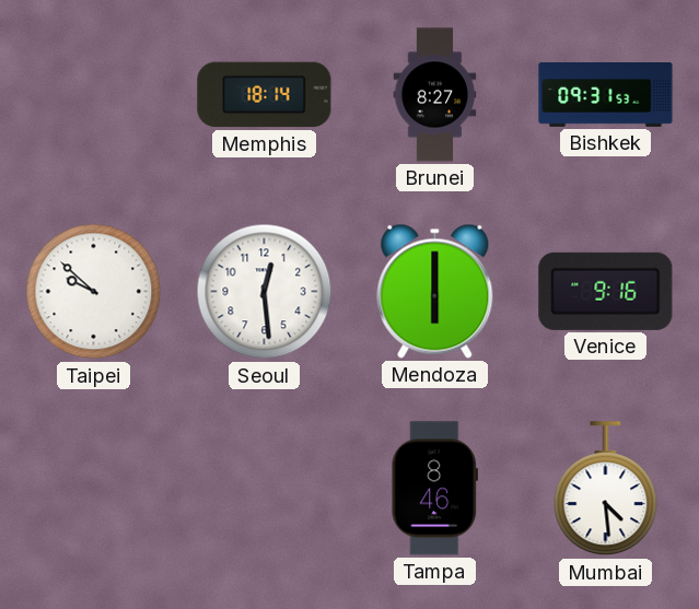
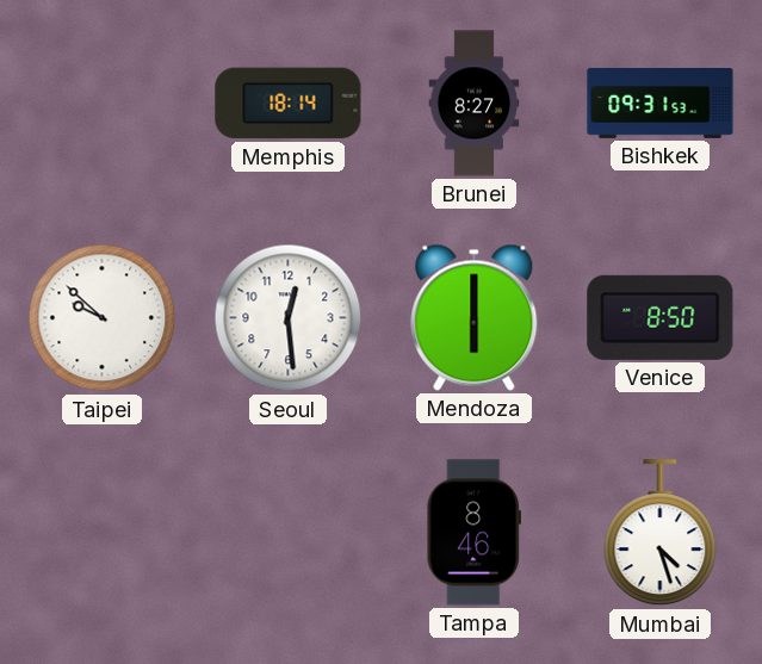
Venice: 9:16 -> 8:50 (661, 317)
Mumbai: 4:29 -> 4:27 (661, 533)
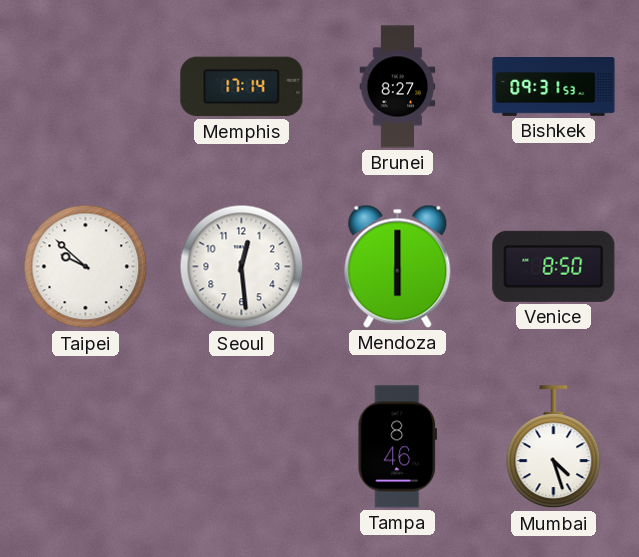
Memphis: 18:14 -> 17:14 (242, 87)
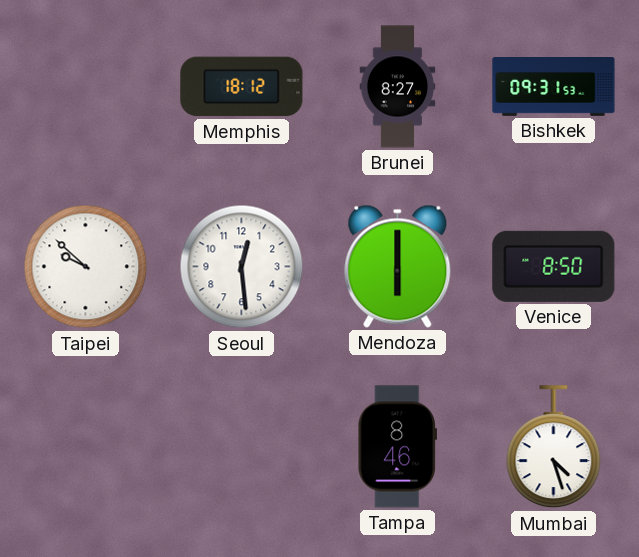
Memphis: 17:14 -> 18:12 (242, 87)
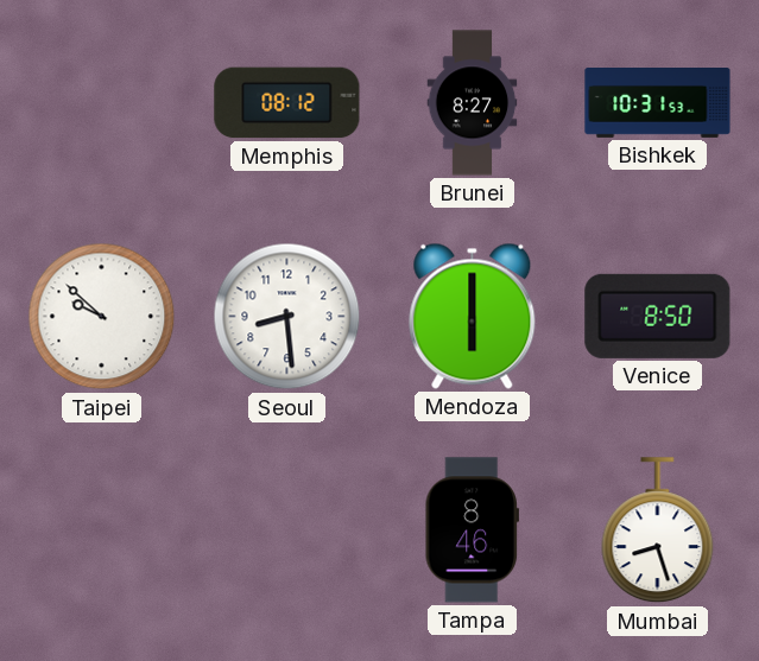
Memphis: 18:12 -> 08:12 (287, 103)
Bishkek: 09:31 -> 10:31 (658, 103)
Seoul: 12:29 -> 8:29 (287, 317)
Mumbai: 4:27 -> 8:27 (658, 530)
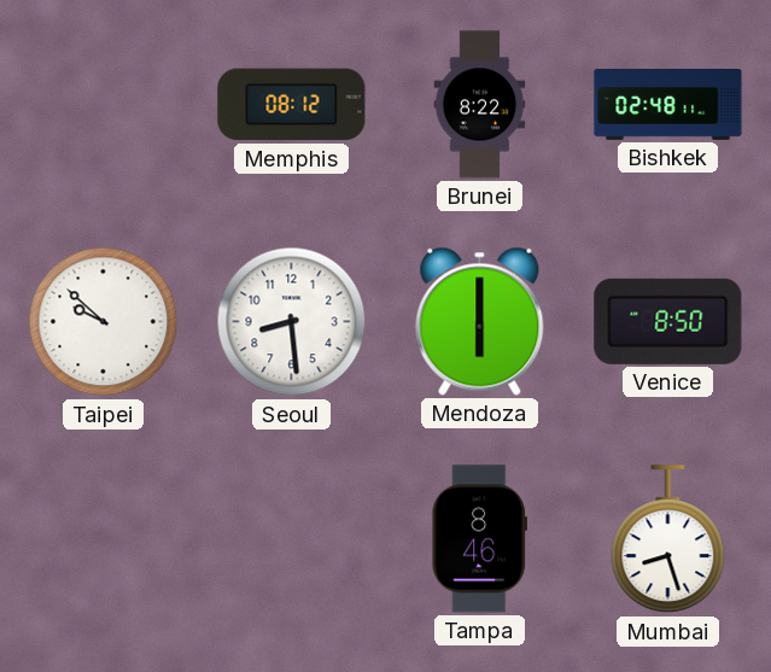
Brunei: 8:27 -> 8:22 (480, 105)
Bishkek: 10:31 -> 02:48 (668, 105)
